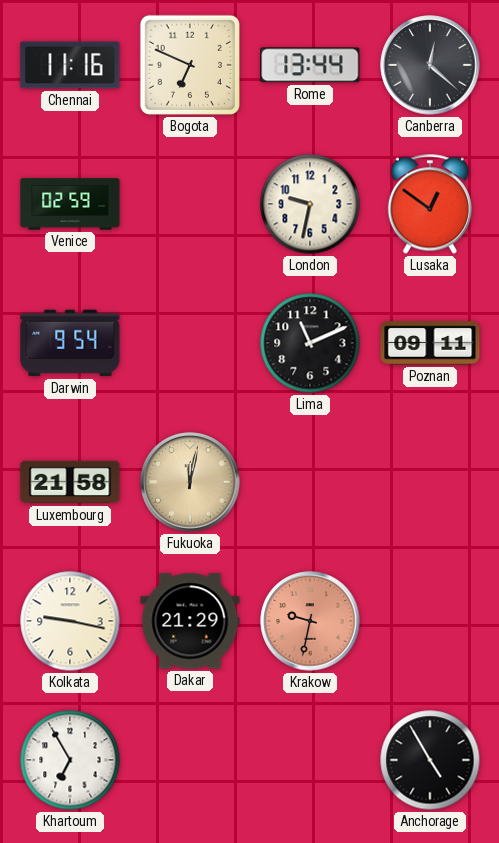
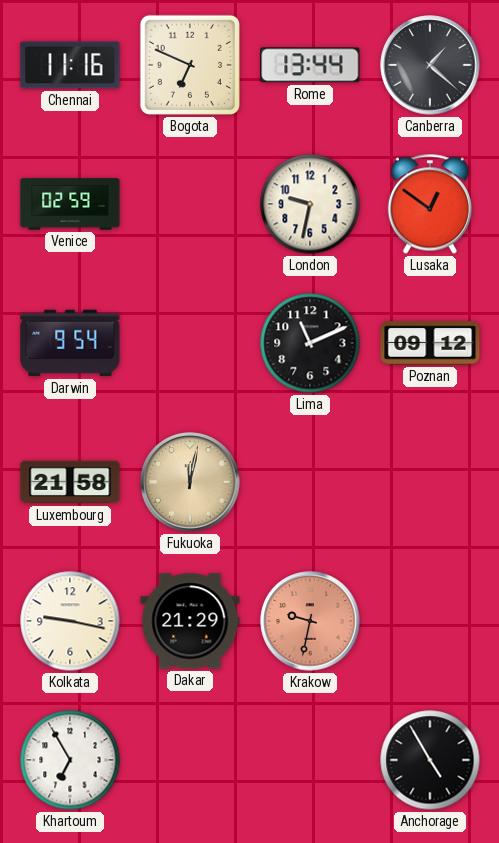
Canberra: 12:22 -> 1:22 (430, 65)
Poznan: 09:11 -> 09:12 (430, 343)
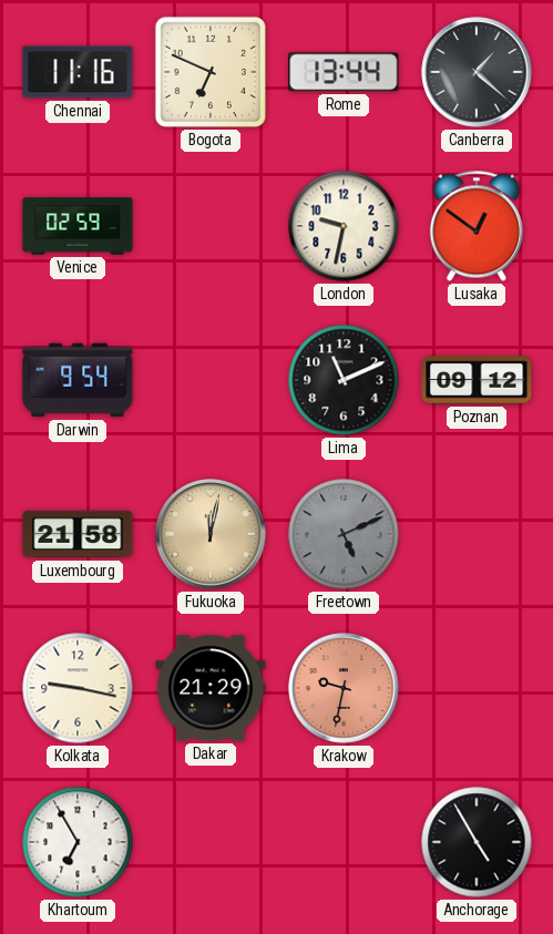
Freetown: none -> 5:11 (344, 534)
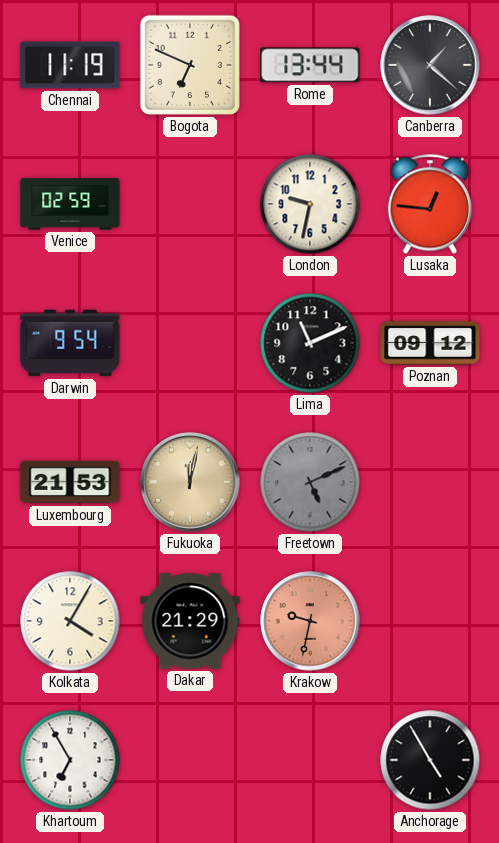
Chennai: 11:16 -> 11:19 (70, 65)
Lusaka: 12:51 -> 12:46 (430, 204)
Luxembourg: 21:58 -> 21:53 (70, 482)
Kolkata: 9:17 -> 4:05 (70, 621)
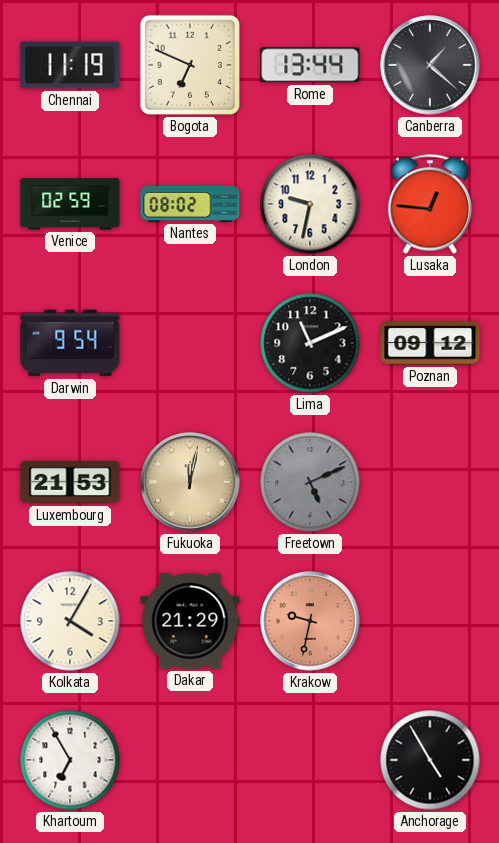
Nantes: none -> 08:02 (190, 204)
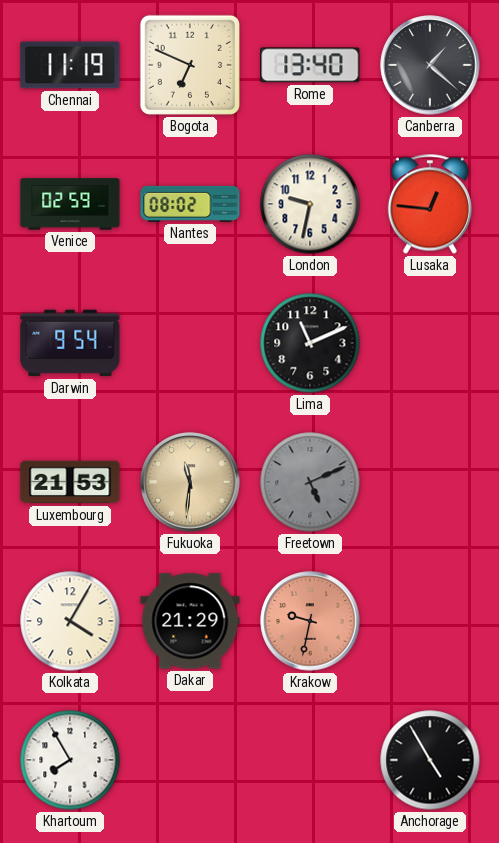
Rome: 13:44 -> 13:40 (310, 65)
Poznan: 09:12 -> none (430, 343)
Fukuoka: 12:02 -> 11:31 (190, 482)
Khartoum: 6:55 -> 7:55 (70, 760)
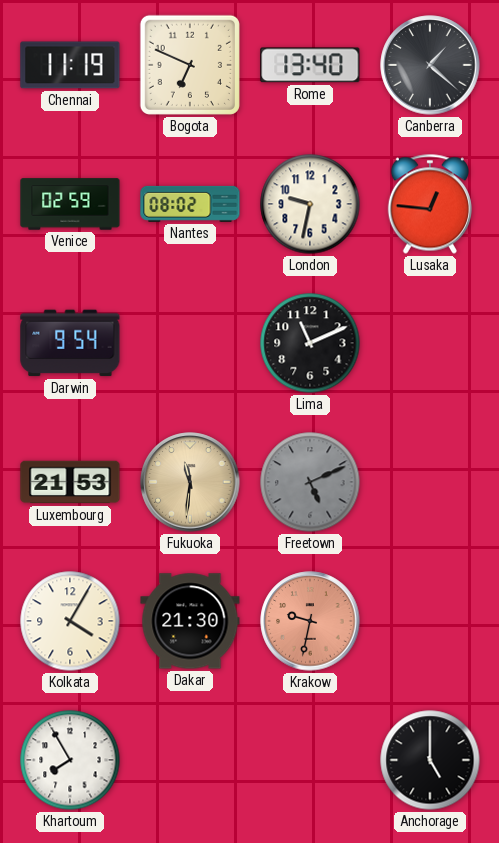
Dakar: 21:29 -> 21:30 (190, 621)
Anchorage: 4:55 -> 5:00 (430, 760)
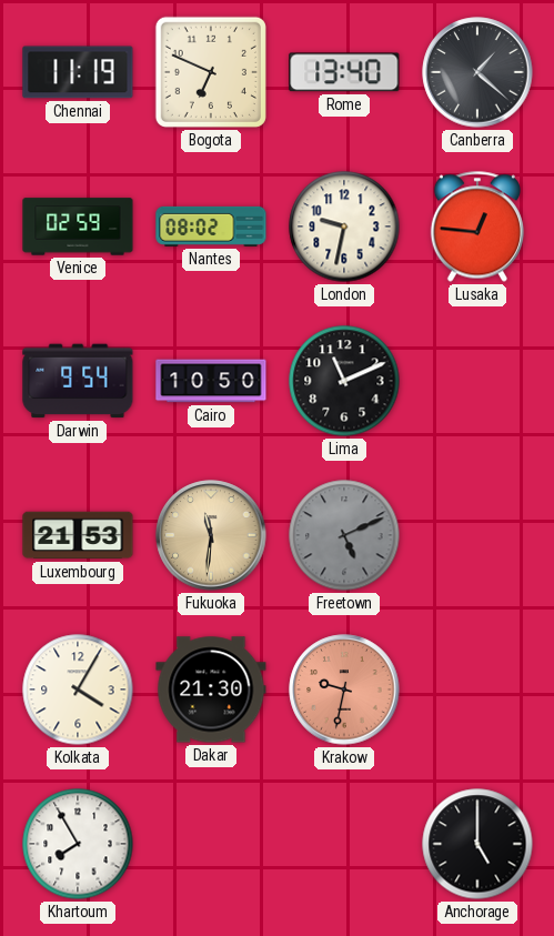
Cairo: none -> 10:50 (211, 381)
